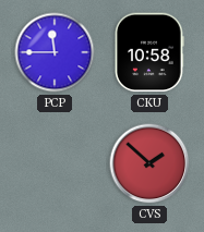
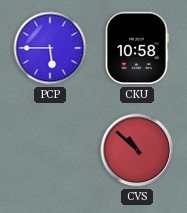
PCP: 11:45 -> 5:45 (50, 48)
CVS: 1:52 -> 10:52 (137, 150)
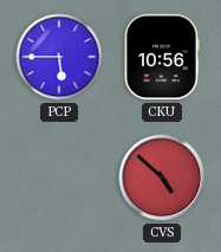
CKU: 10:58 -> 10:56 (162, 57)
CVS: 10:52 -> 4:52 (162, 177)
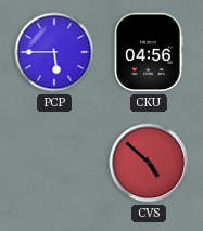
CKU: 10:56 -> 04:56 (149, 52)
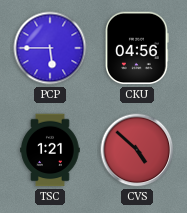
TSC: none -> 1:21 (50, 150)
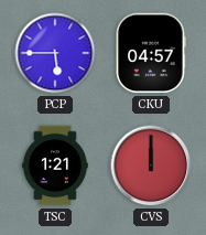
CKU: 04:56 -> 04:57 (151, 53)
CVS: 4:52 -> 12:00 (151, 165)
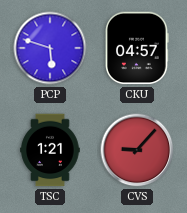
PCP: 5:45 -> 5:48 (50, 48)
CVS: 12:00 -> 9:07 (137, 150)
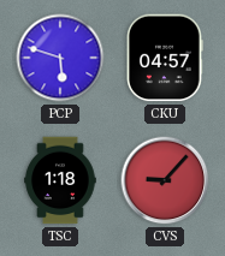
TSC: 1:21 -> 1:18 (60, 180)
